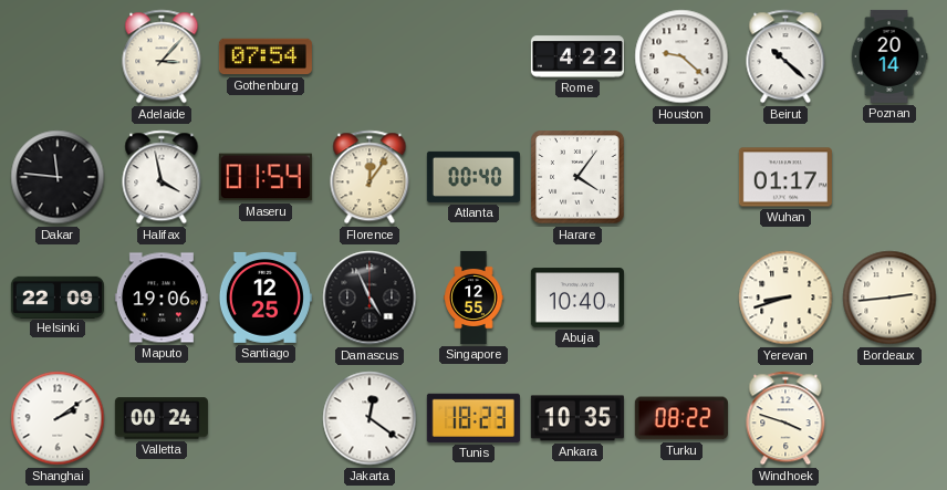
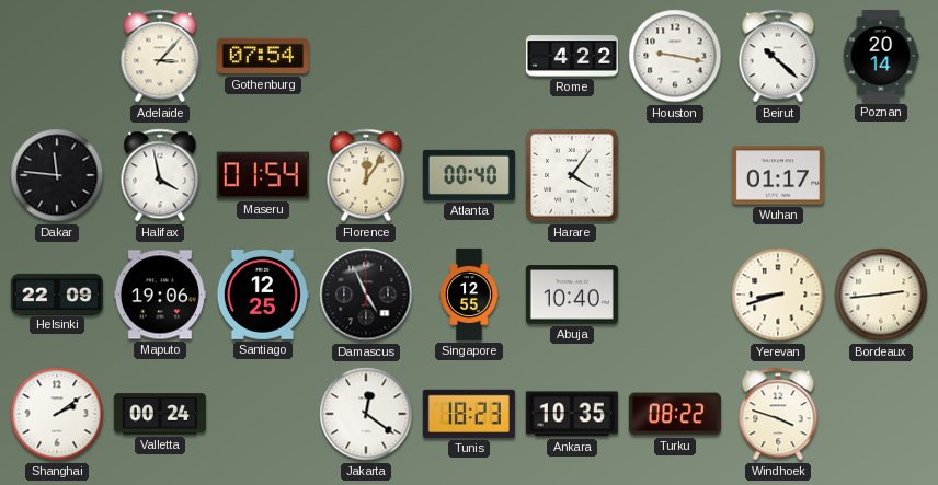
Houston: 9:22 -> 9:17 (675, 56)
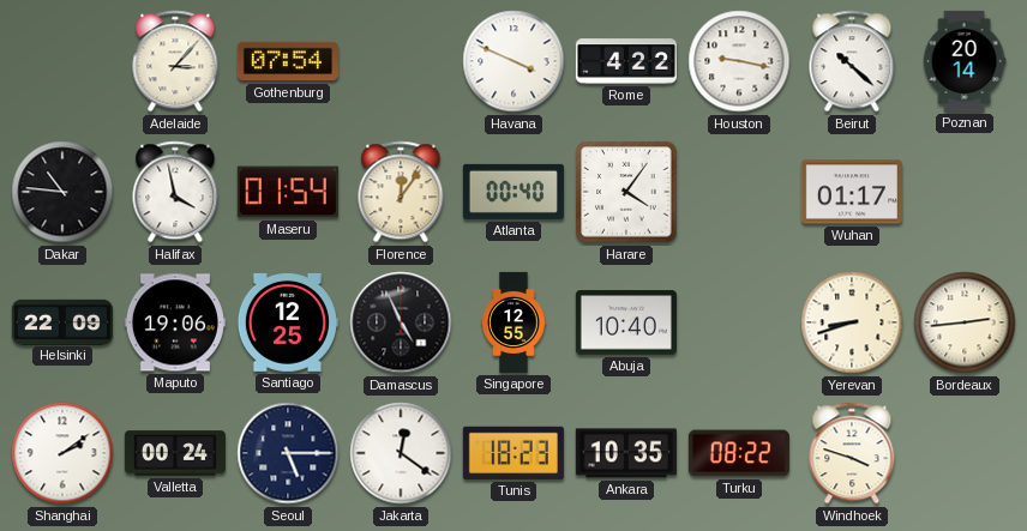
Havana: none -> 3:49 (513, 61)
Dakar: 11:46 -> 10:46 (62, 192)
Seoul: none -> 5:15 (288, 453)
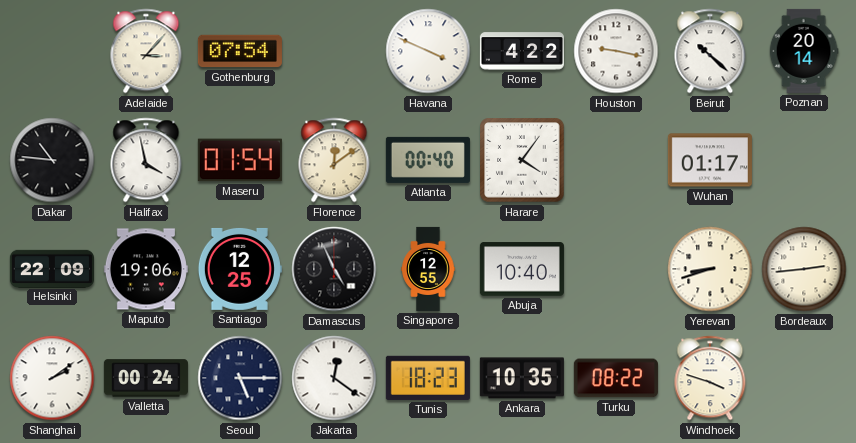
Florence: 12:06 -> 12:09 (334, 160)
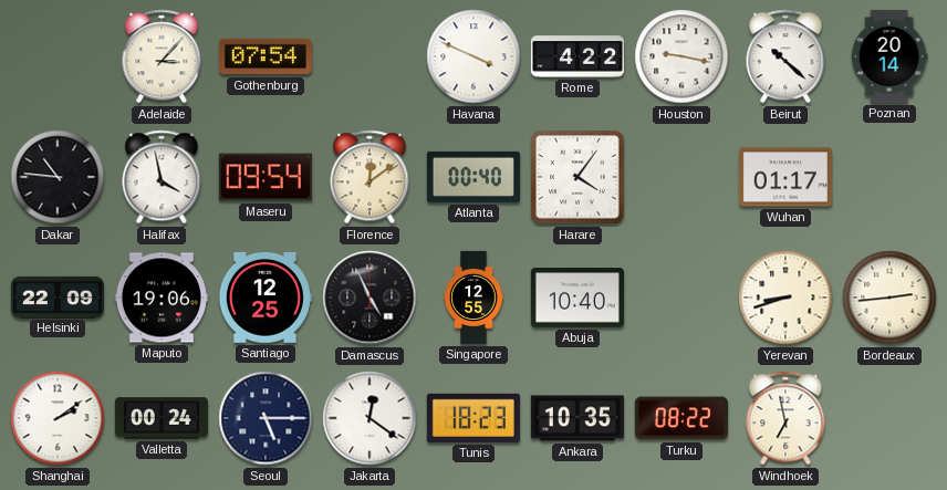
Maseru: 01:54 -> 09:54 (266, 177)
Windhoek: 3:48 -> 6:58 (785, 418)
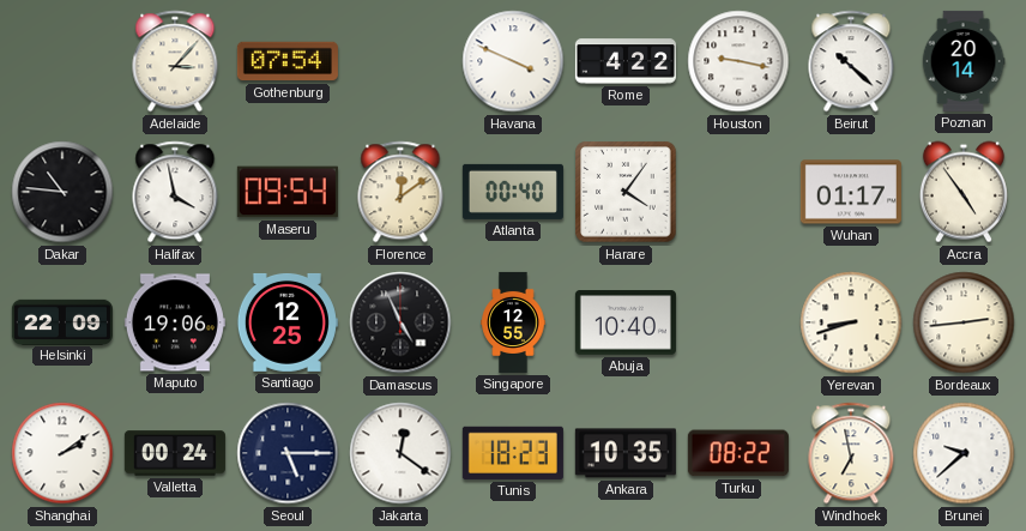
Accra: none -> 4:54 (964, 192)
Brunei: none -> 9:38 (964, 453)
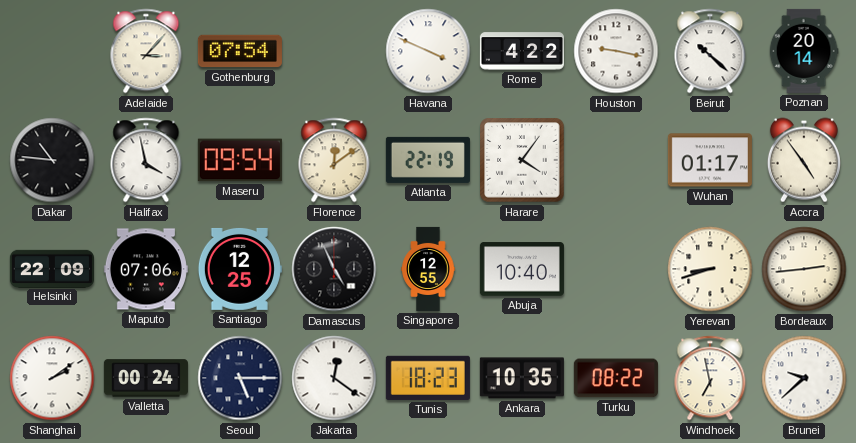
Atlanta: 00:40 -> 22:19 (428, 160)
Maputo: 19:06 -> 07:06 (146, 269)
